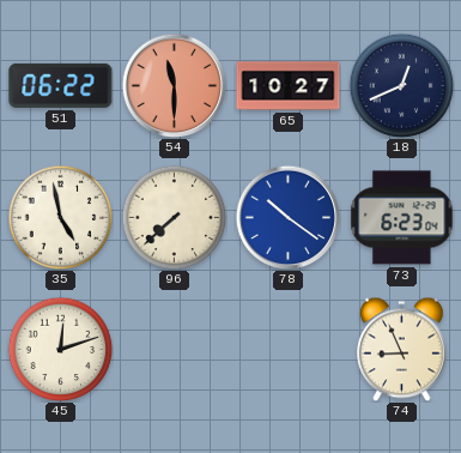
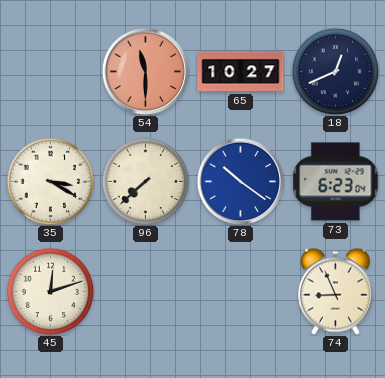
51: 06:22 -> none (61, 85)
35: 4:58 -> 3:20 (50, 181)
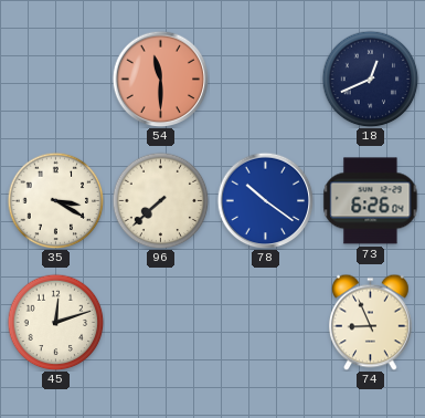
65: 10:27 -> none (241, 72)
73: 6:23 -> 6:26 (371, 201)
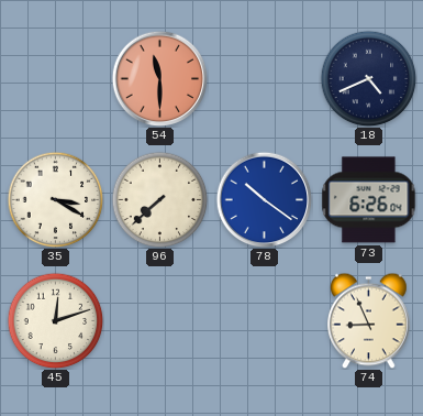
18: 12:41 -> 4:41 (368, 78)
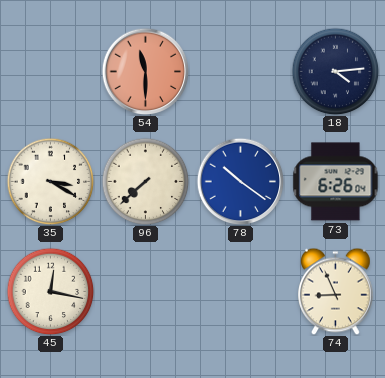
18: 4:41 -> 4:14 (335, 71)
45: 12:12 -> 12:17 (50, 291)
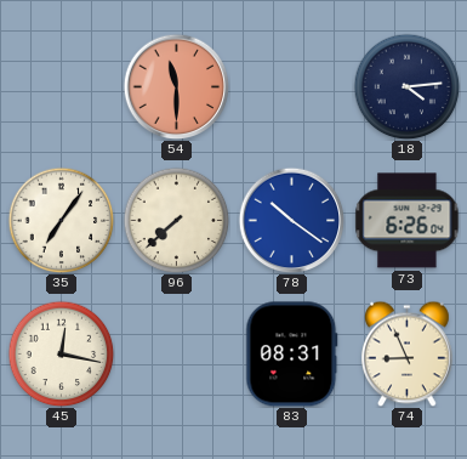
35: 3:20 -> 7:06 (61, 220)
83: none -> 08:31 (292, 355)
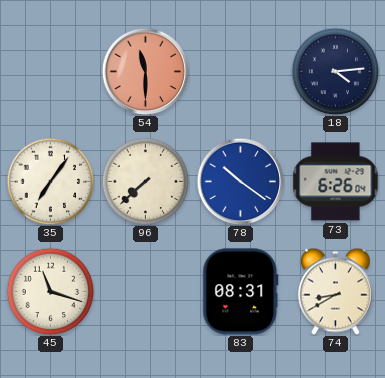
45: 12:17 -> 11:18 (50, 291)
74: 8:56 -> 8:40 (336, 291)
